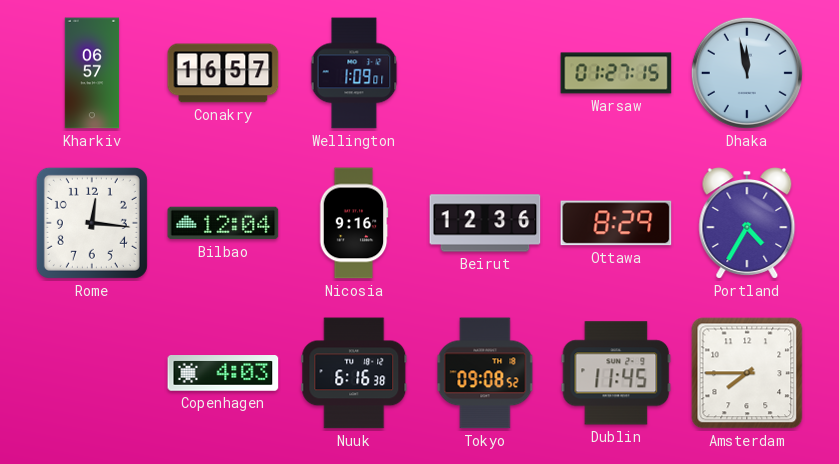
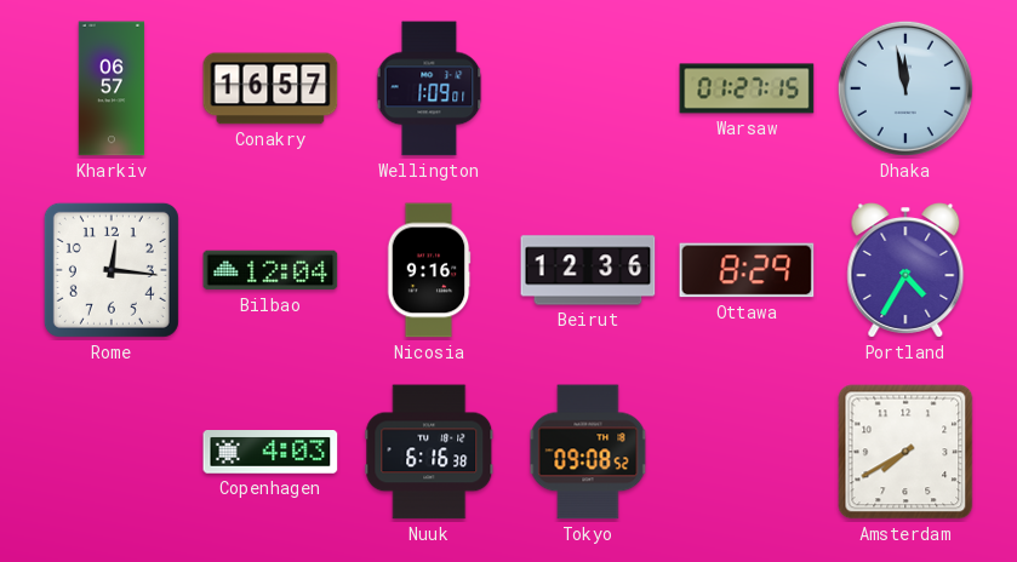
Dublin: 11:45 -> none (616, 373)
Amsterdam: 7:45 -> 7:40 (905, 452)
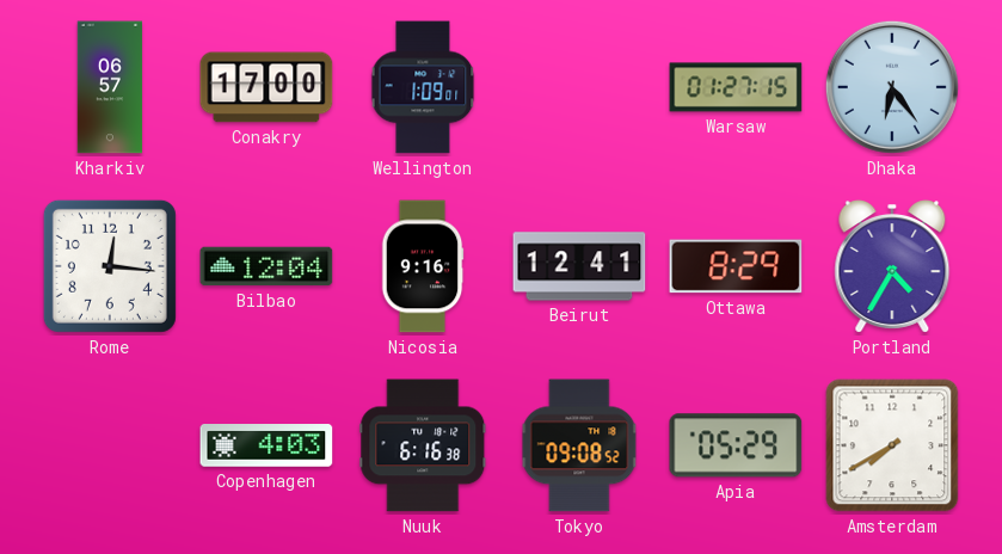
Conakry: 16:57 -> 17:00 (266, 87)
Dhaka: 11:58 -> 6:24 (892, 87)
Beirut: 12:36 -> 12:41 (579, 266)
Apia: none -> 05:29 (736, 445)
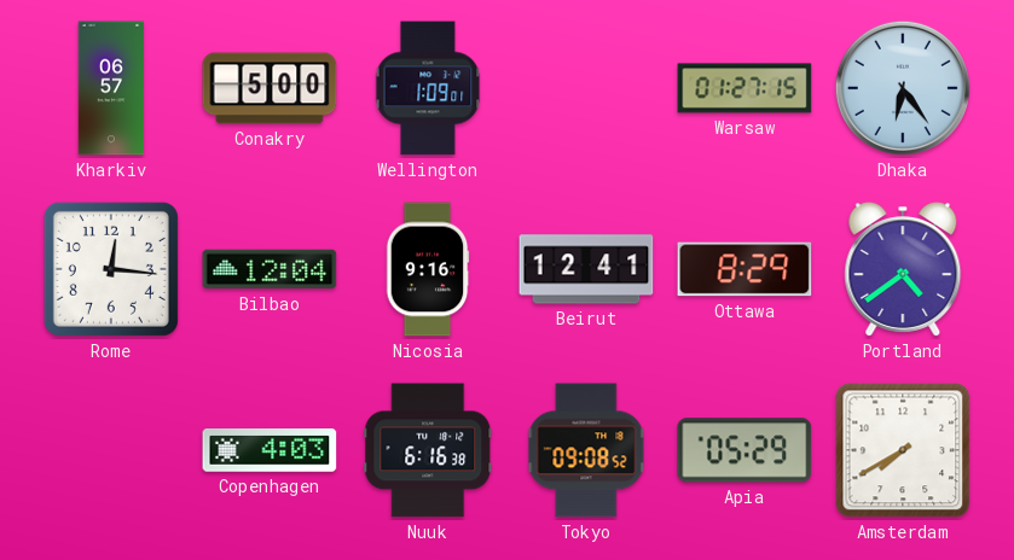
Conakry: 17:00 -> 5:00 (270, 88)
Portland: 4:35 -> 4:39 (903, 269)
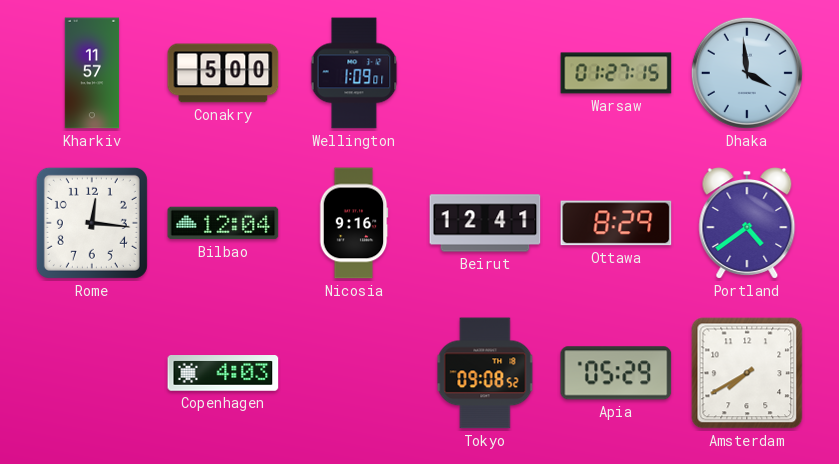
Kharkiv: 06:57 -> 11:57 (92, 73)
Dhaka: 6:24 -> 3:59 (747, 73)
Nuuk: 6:16 -> none (428, 450)
